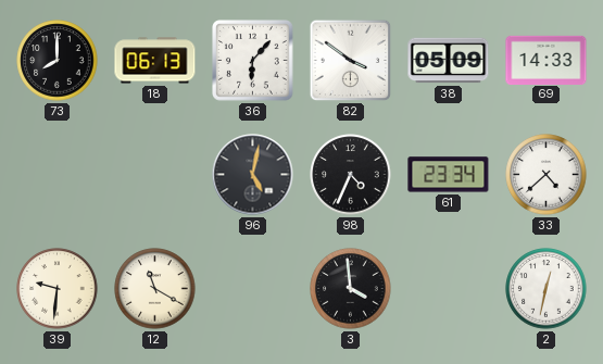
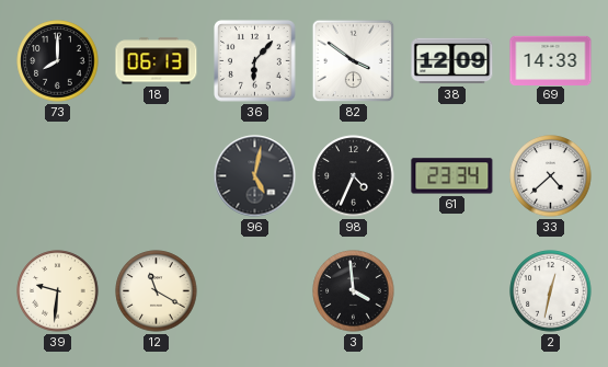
38: 05:09 -> 12:09 (452, 61)
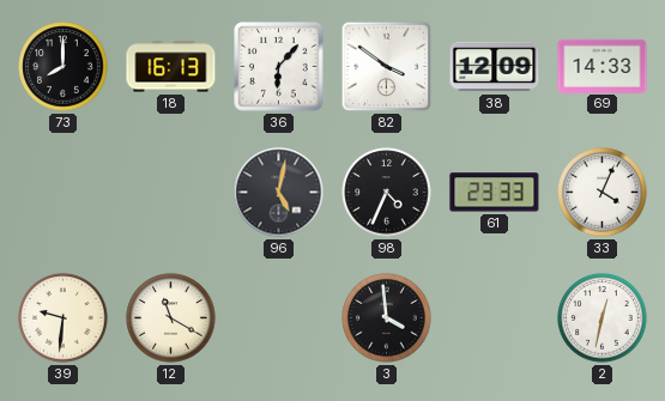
18: 06:13 -> 16:13 (171, 67)
61: 23:34 -> 23:33 (495, 193)
33: 4:38 -> 4:04 (603, 193)
